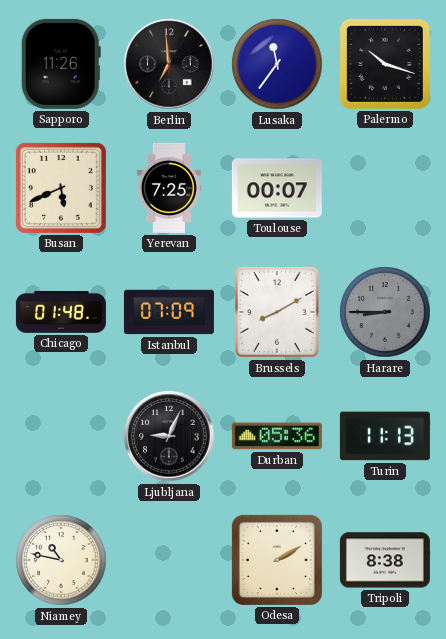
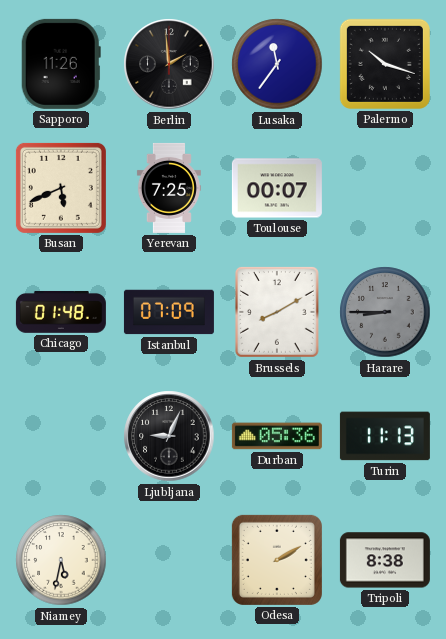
Berlin: 6:59 -> 1:59 (169, 64)
Niamey: 10:47 -> 5:32 (61, 560)
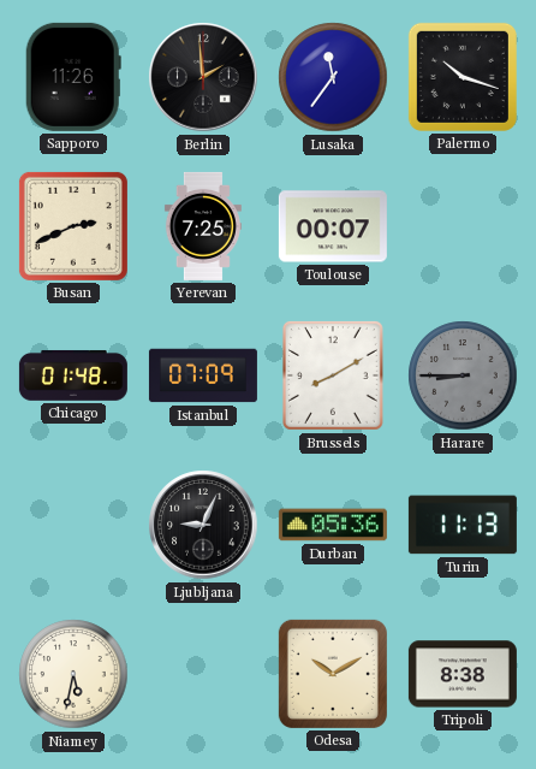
Busan: 5:41 -> 2:41 (73, 226)
Odesa: 2:10 -> 10:10 (333, 674)
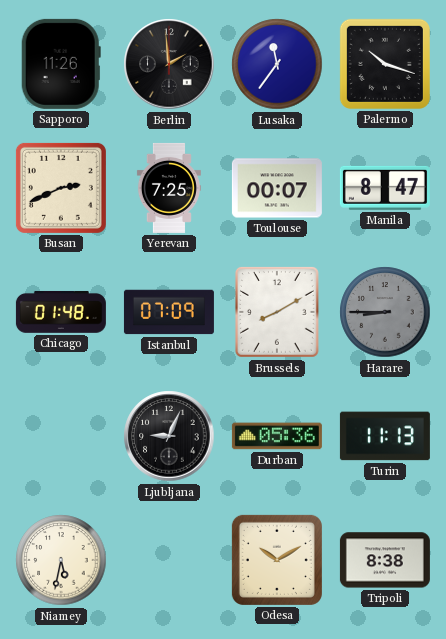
Manila: none -> 8:47 (385, 188)
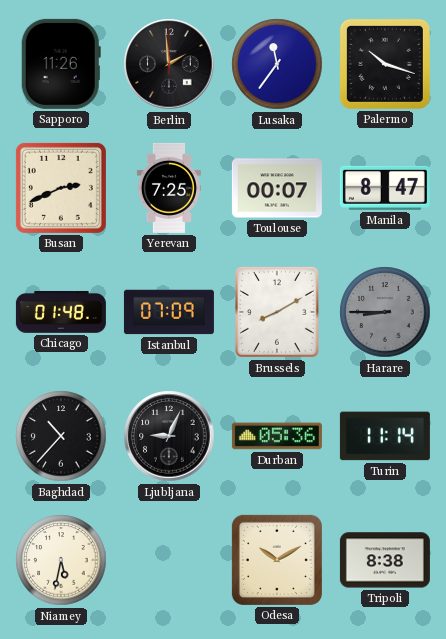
Baghdad: none -> 10:37 (61, 436)
Turin: 11:13 -> 11:14 (385, 436)
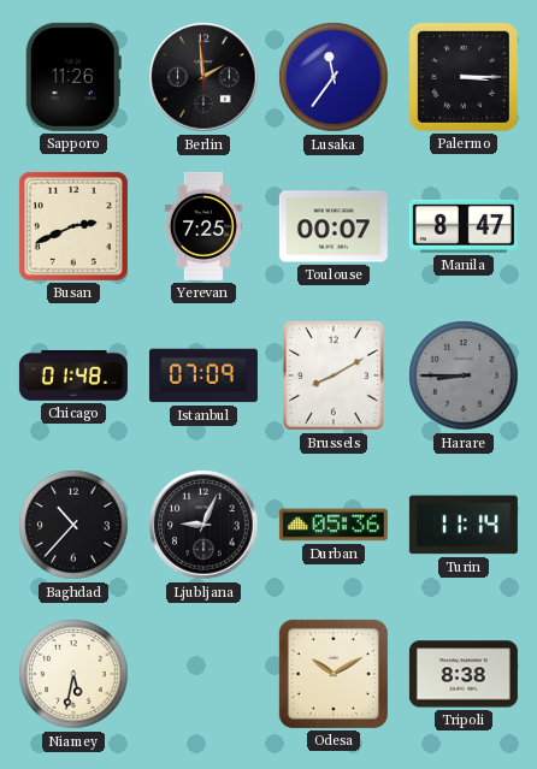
Palermo: 10:18 -> 3:15 (464, 77)
